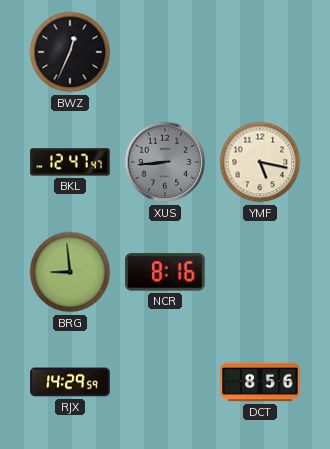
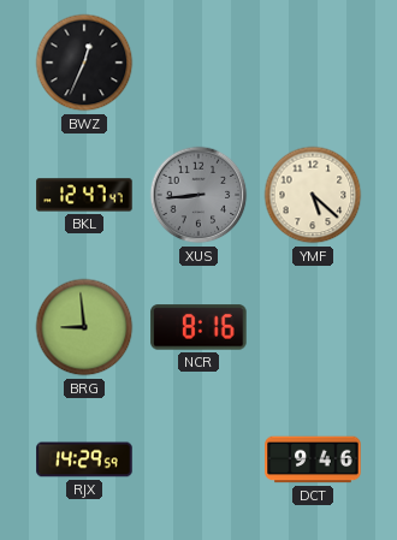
YMF: 5:17 -> 5:22 (313, 195)
DCT: 8:56 -> 9:46 (313, 459)
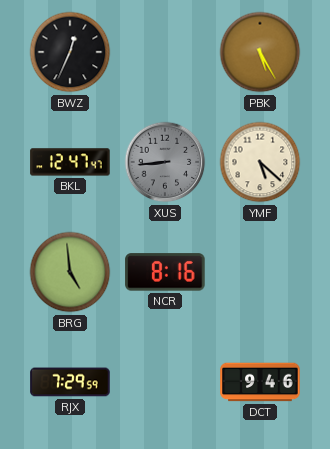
PBK: none -> 5:25 (260, 52)
BRG: 8:59 -> 4:59 (70, 272)
RJX: 14:29 -> 7:29 (70, 382)
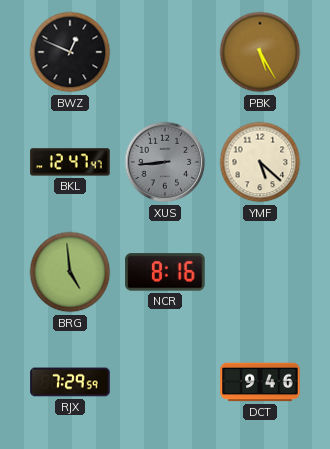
BWZ: 12:34 -> 12:49 (70, 52)
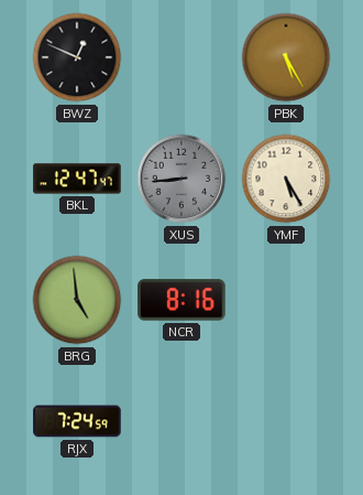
YMF: 5:22 -> 5:25 (286, 179)
RJX: 7:29 -> 7:24 (77, 421)
DCT: 9:46 -> none (260, 382)
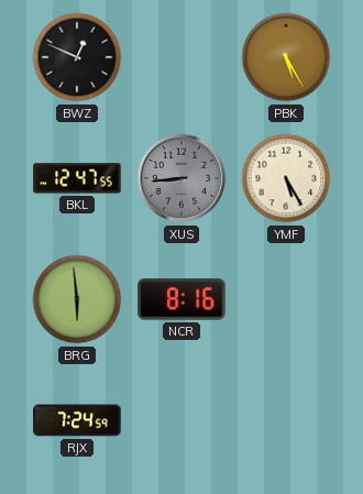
BKL: 12:47:47 -> 12:47:55 (77, 178)
BRG: 4:59 -> 5:59 (77, 299)
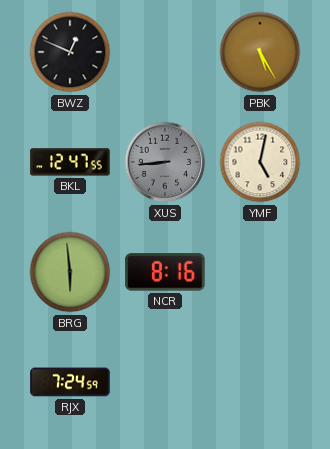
YMF: 5:25 -> 5:02 (260, 162)
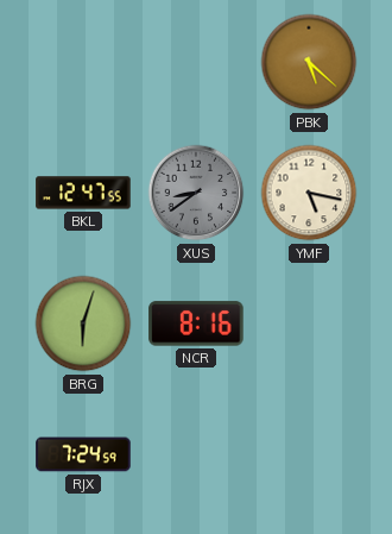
BWZ: 12:49 -> none (70, 52)
PBK: 5:25 -> 5:22 (309, 62)
XUS: 8:44 -> 8:39 (196, 193)
YMF: 5:02 -> 5:17 (309, 193)
BRG: 5:59 -> 6:03 (83, 323)
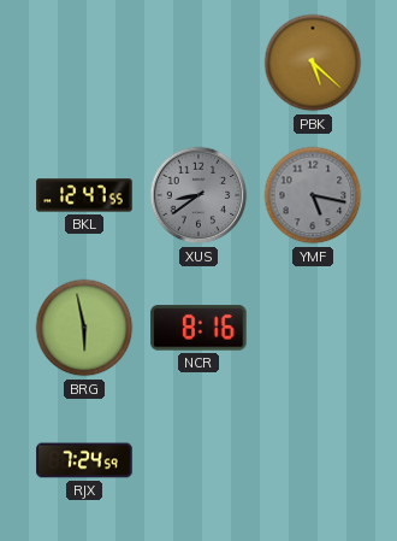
YMF dial: cream -> grey (313, 195)
BRG: 6:03 -> 5:58 (84, 328)
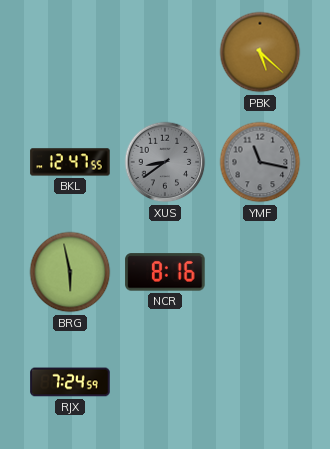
YMF: 5:17 -> 11:17 (260, 162)
